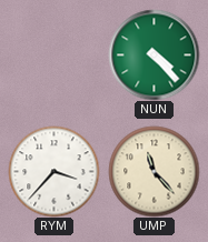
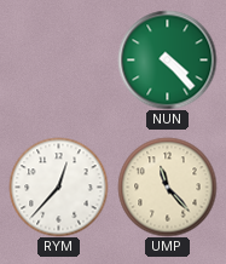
RYM: 3:37 -> 12:37 (58, 186)
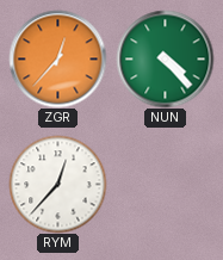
ZGR: none -> 12:37 (57, 58)
UMP: 11:23 -> none (167, 186)
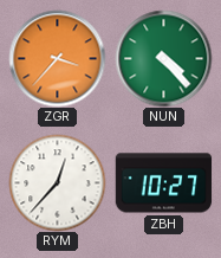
ZGR: 12:37 -> 3:37 (57, 58)
ZBH: none -> 10:27 (163, 183)
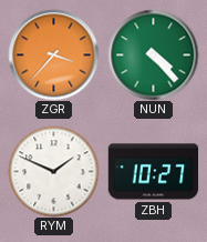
RYM: 12:37 -> 1:49 (53, 171)
